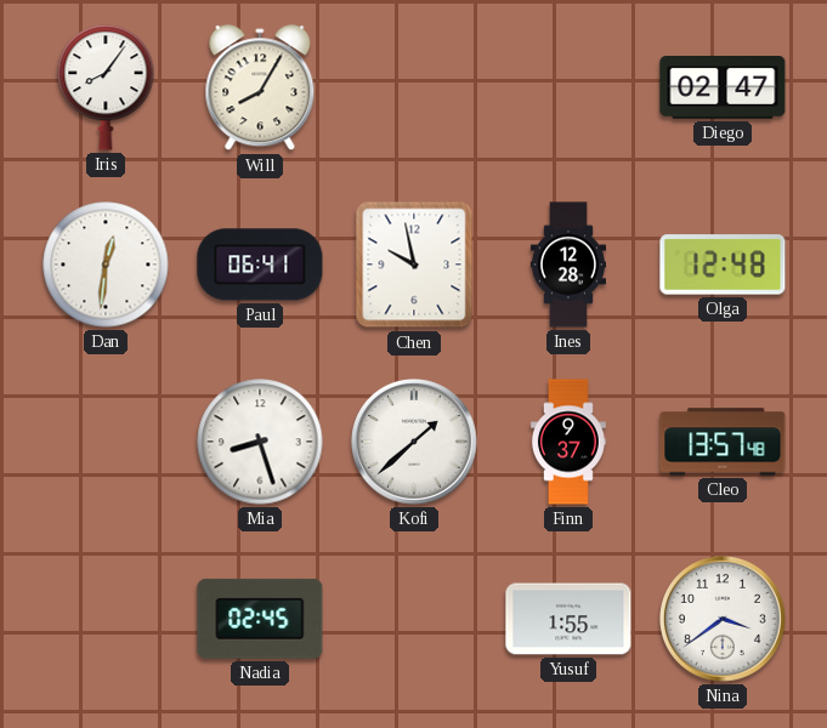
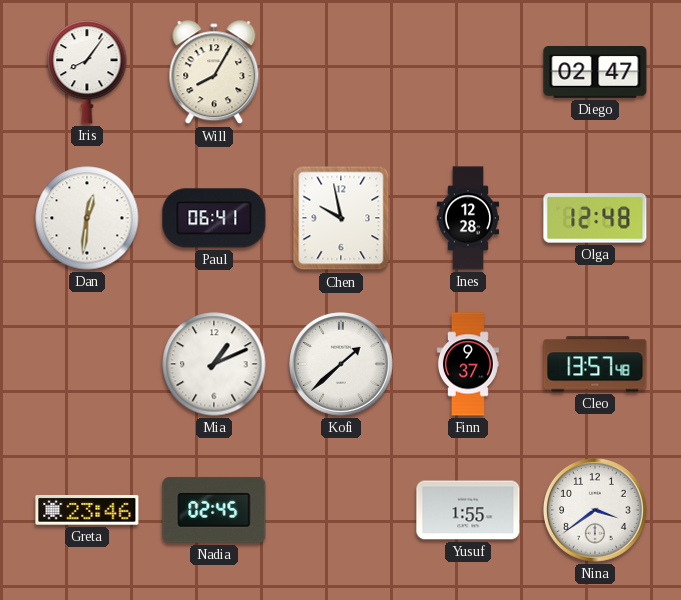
Mia: 8:27 -> 1:11 (214, 364)
Greta: none -> 23:46 (87, 510)
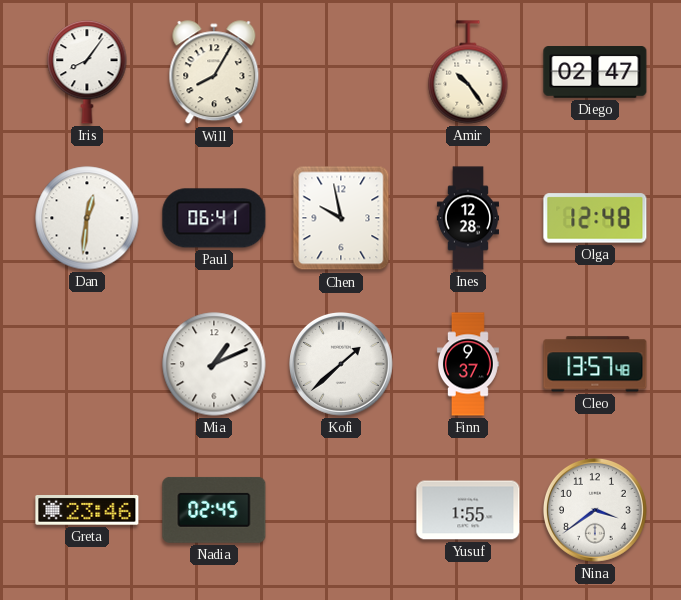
Amir: none -> 10:24 (468, 72)
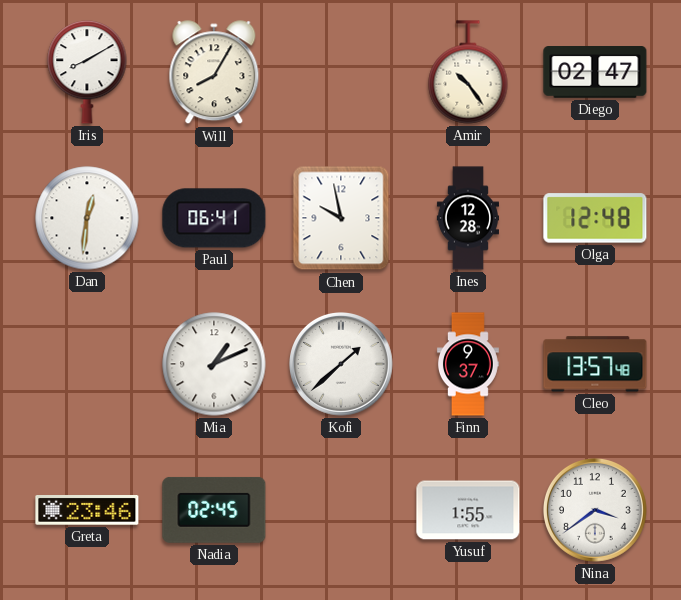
Iris: 8:06 -> 8:10 (87, 72)
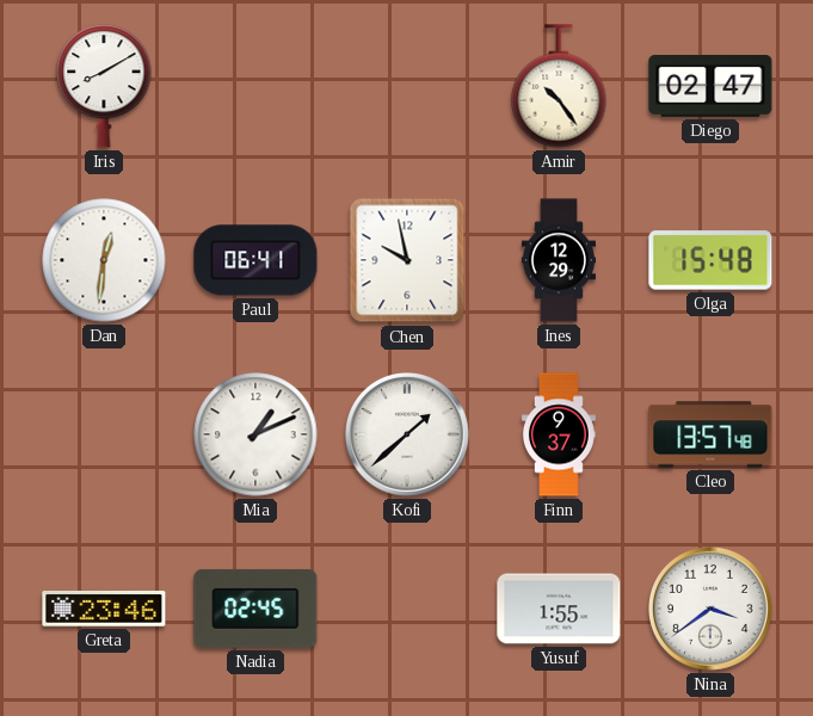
Will: 8:05 -> none (214, 73)
Ines: 12:28 -> 12:29 (558, 260)
Olga: 12:48 -> 15:48 (710, 260)
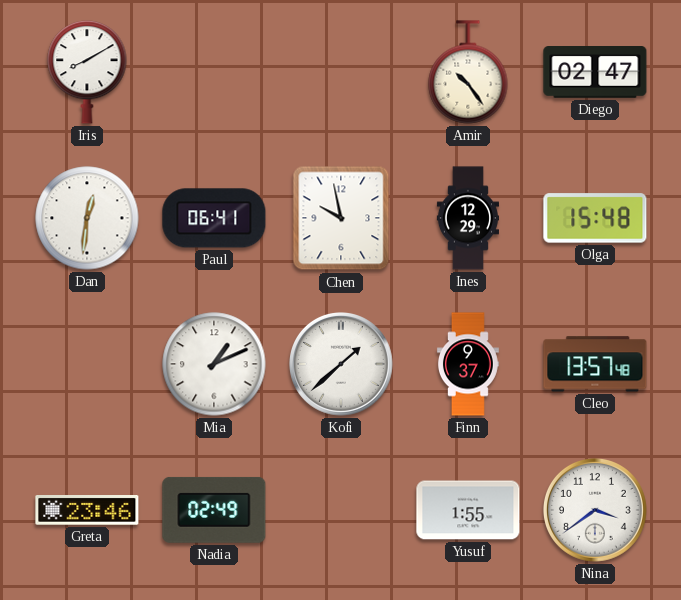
Nadia: 02:45 -> 02:49 (214, 510)
